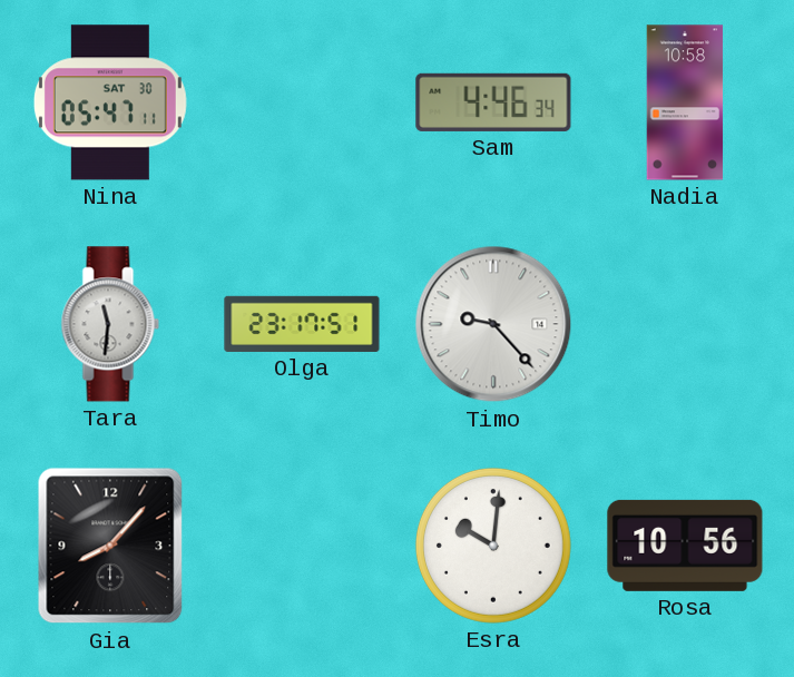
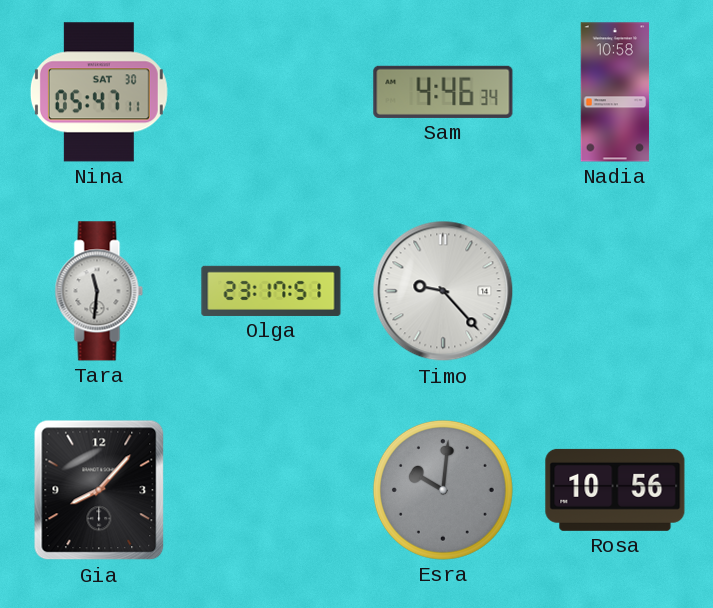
Esra dial: white -> grey (443, 490)
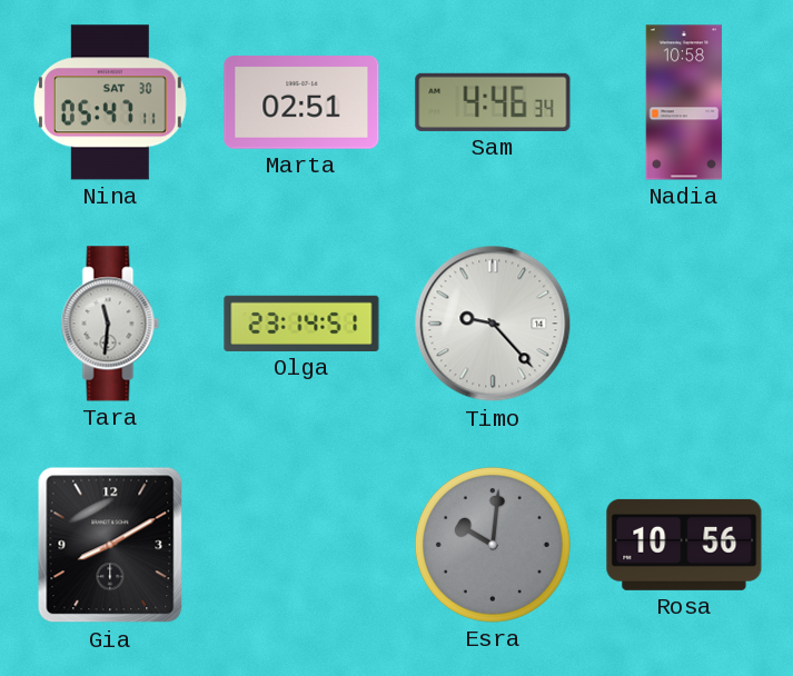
Marta: none -> 02:51 (301, 102)
Olga: 23:17 -> 23:14 (301, 324)
Gia: 8:07 -> 8:10 (110, 545)
